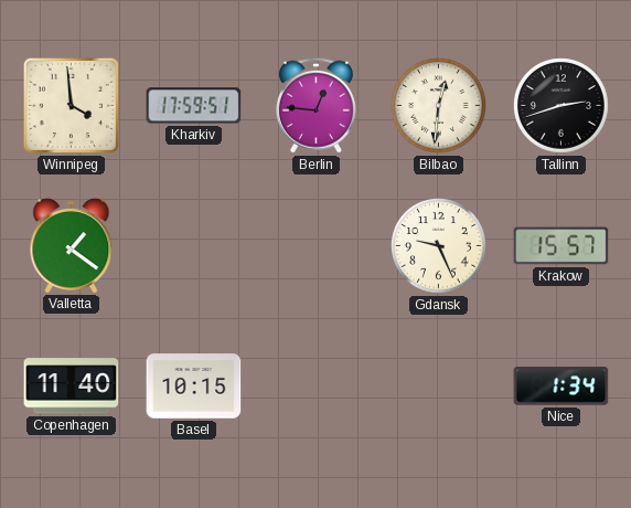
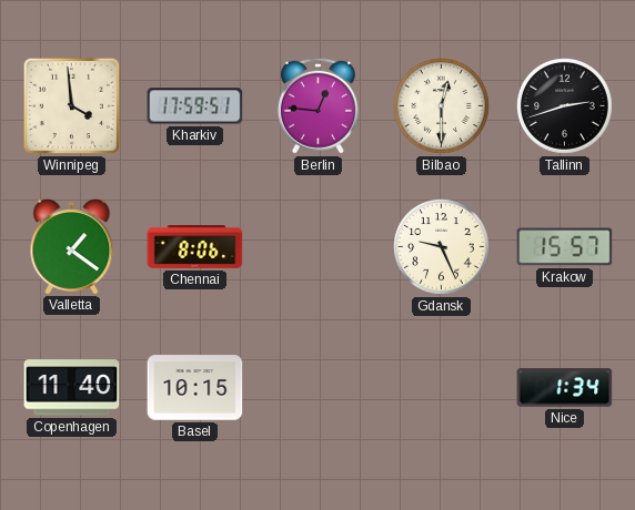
Bilbao: 12:31 -> 12:30 (442, 106)
Chennai: none -> 8:06 (195, 247)
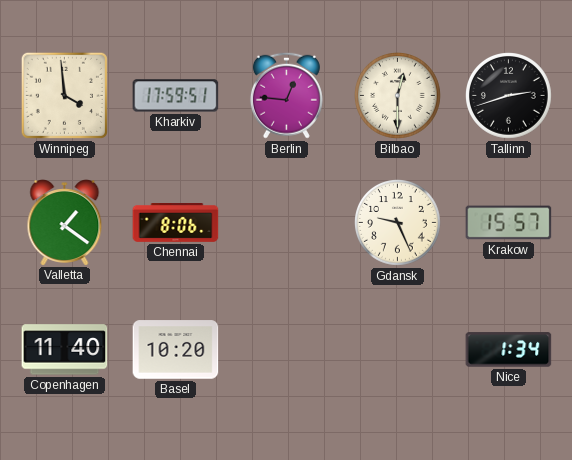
Basel: 10:15 -> 10:20 (176, 350)
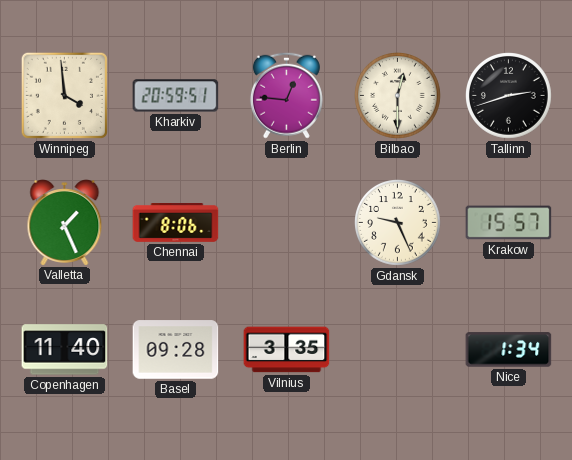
Kharkiv: 17:59 -> 20:59 (176, 96)
Valletta: 1:21 -> 1:26 (65, 223)
Basel: 10:20 -> 09:28 (176, 350)
Vilnius: none -> 3:35 (287, 350)
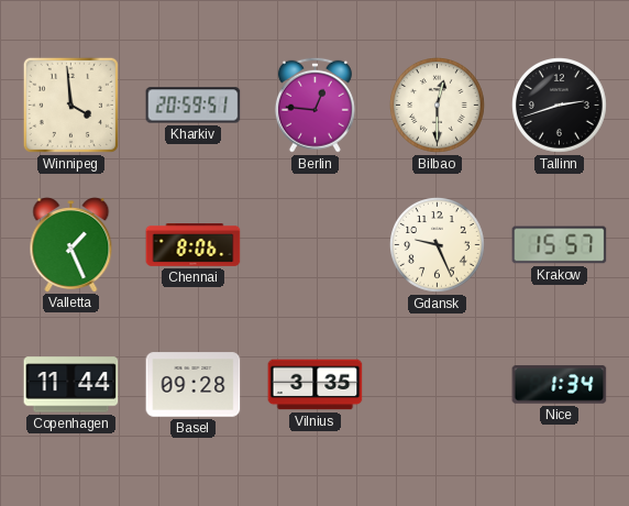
Copenhagen: 11:40 -> 11:44 (71, 385)
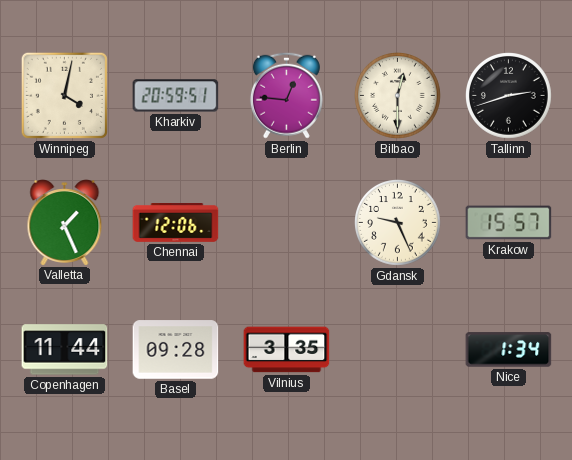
Winnipeg: 3:59 -> 4:02 (64, 95)
Chennai: 8:06 -> 12:06 (176, 223)
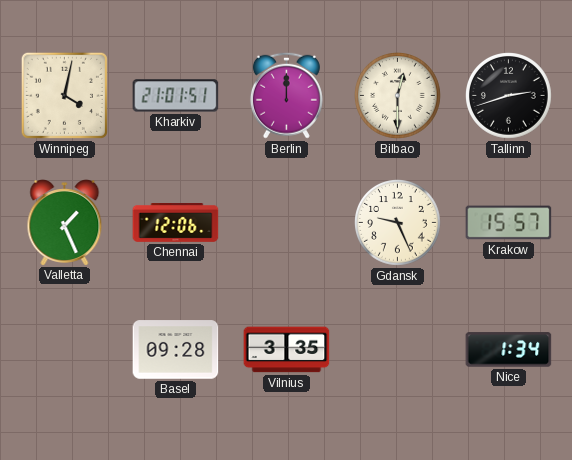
Kharkiv: 20:59 -> 21:01 (176, 96)
Berlin: 12:46 -> 12:00 (286, 95)
Copenhagen: 11:44 -> none (65, 350)
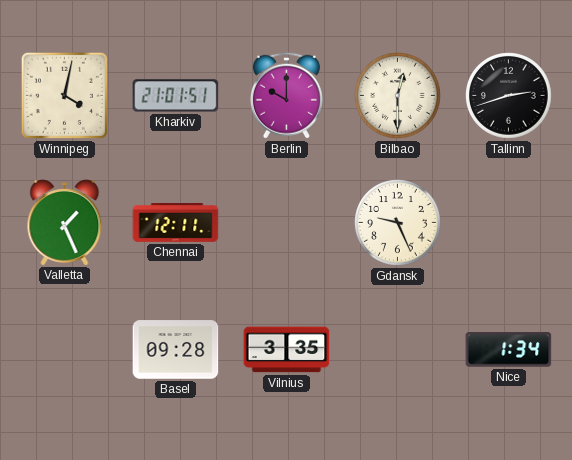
Berlin: 12:00 -> 10:00 (286, 95)
Chennai: 12:06 -> 12:11 (176, 223)
Krakow: 15:57 -> none (509, 223)
